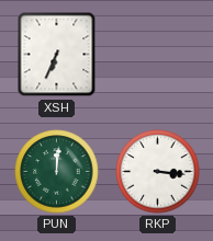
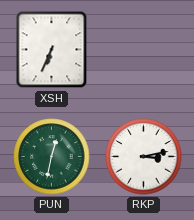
PUN: 12:01 -> 12:32 (52, 157)
RKP: 3:16 -> 3:13 (144, 157)
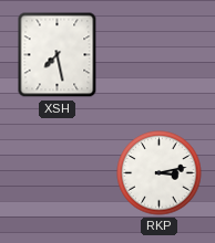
XSH: 6:34 -> 7:28 (58, 55)
PUN: 12:32 -> none (52, 157)
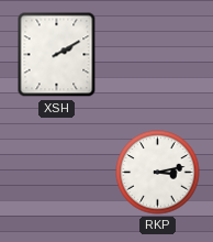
XSH: 7:28 -> 2:10 (57, 55)
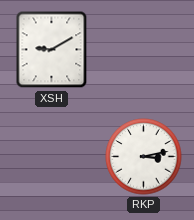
XSH: 2:10 -> 9:10 (52, 50)
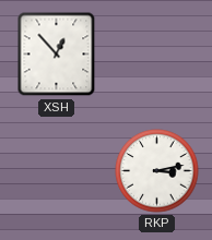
XSH: 9:10 -> 12:53 (57, 55)
